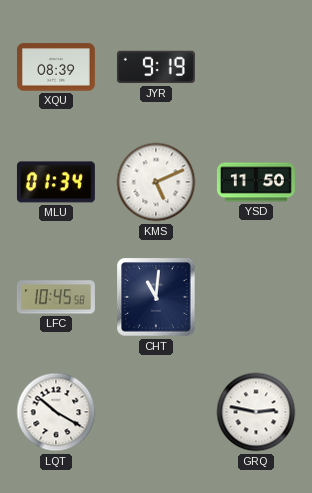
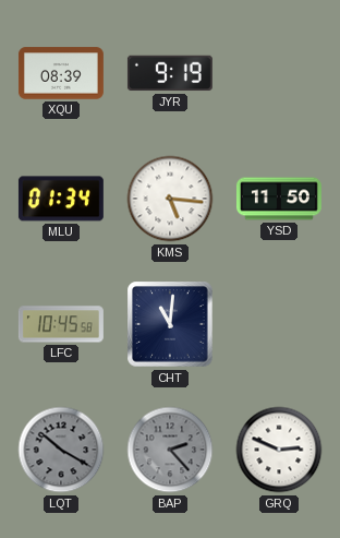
KMS: 5:11 -> 5:16 (170, 199)
LQT dial: white -> grey (61, 450)
BAP: none -> 2:23 (170, 450)
GRQ: 2:47 -> 2:49 (279, 450)
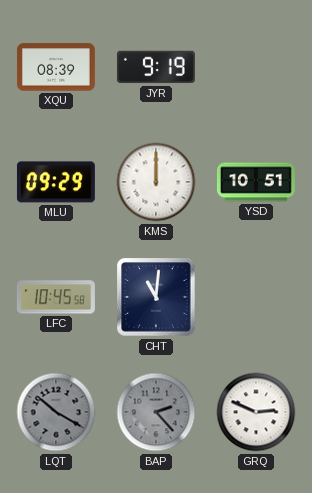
MLU: 01:34 -> 09:29 (56, 182)
KMS: 5:16 -> 12:00 (156, 182)
YSD: 11:50 -> 10:51 (256, 182)
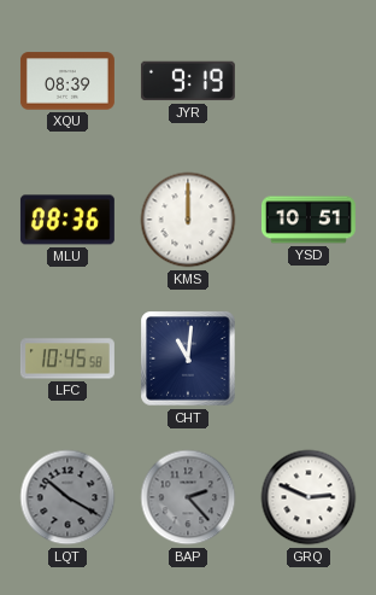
MLU: 09:29 -> 08:36 (67, 220)
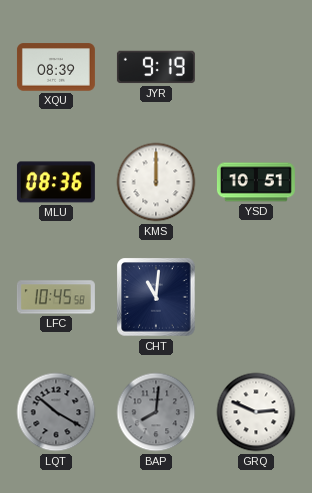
BAP: 2:23 -> 8:01 (156, 412)
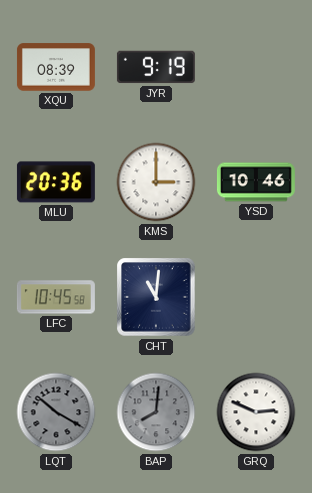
MLU: 08:36 -> 20:36 (56, 182)
KMS: 12:00 -> 3:00 (156, 182)
YSD: 10:51 -> 10:46 (256, 182)
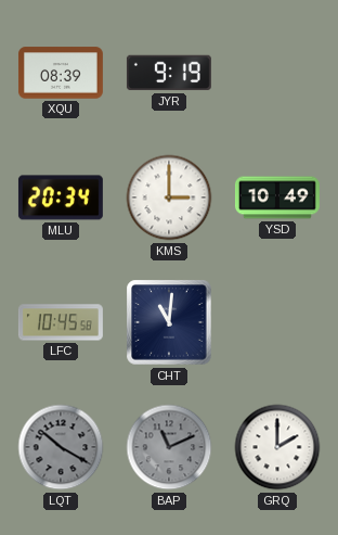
MLU: 20:36 -> 20:34 (61, 198)
YSD: 10:46 -> 10:49 (277, 198)
BAP: 8:01 -> 11:11 (169, 447)
GRQ: 2:49 -> 2:00 (277, 447)
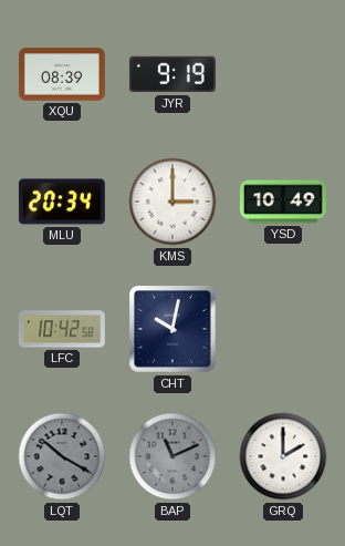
LFC: 10:45 -> 10:42 (62, 329)
CHT: 11:01 -> 10:02 (172, 329)
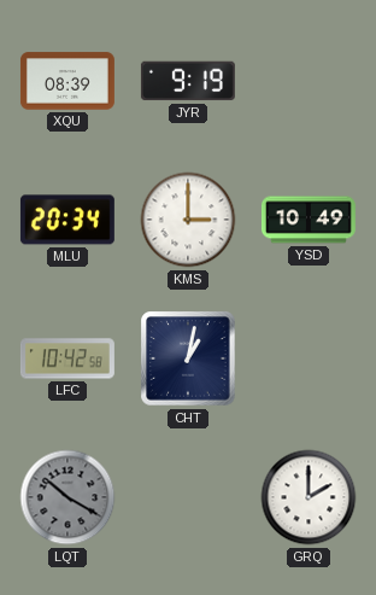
CHT: 10:02 -> 1:02 (188, 358)
BAP: 11:11 -> none (172, 456)
